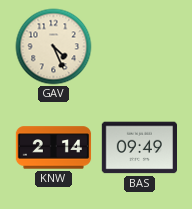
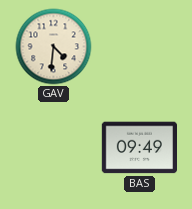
GAV: 4:26 -> 4:31 (54, 47)
KNW: 2:14 -> none (54, 148)
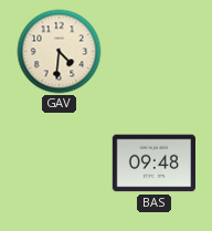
BAS: 09:49 -> 09:48 (153, 164)
